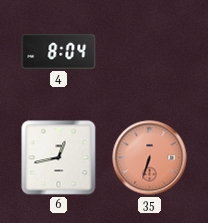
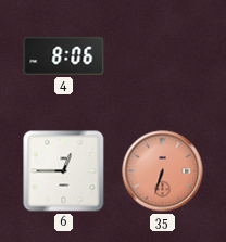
4: 8:04 -> 8:06 (64, 56)
6: 12:43 -> 12:45 (64, 171)
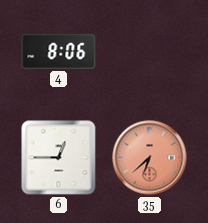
35: 6:33 -> 6:38 (150, 158)
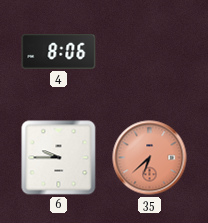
6: 12:45 -> 9:45 (59, 158)
